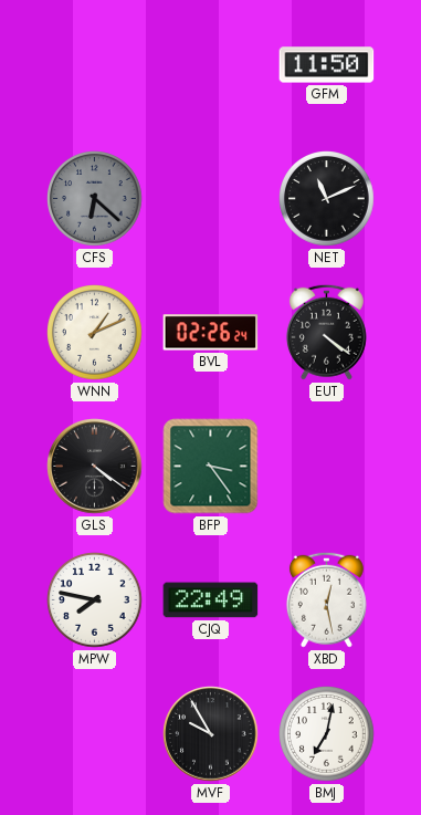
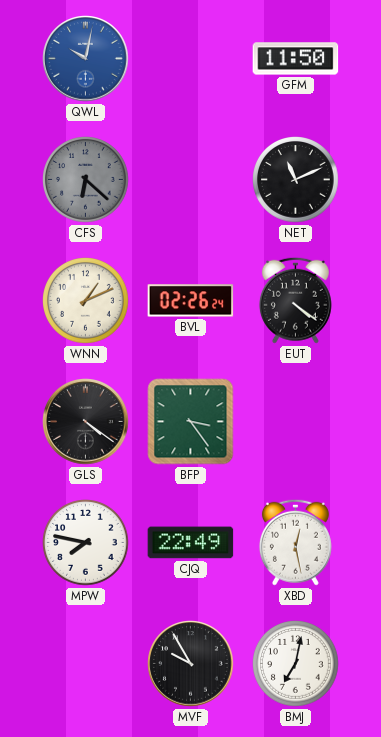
QWL: none -> 10:02 (86, 59)
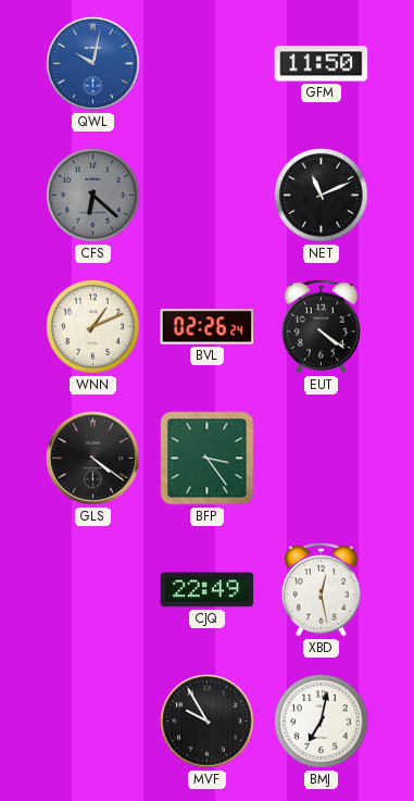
MPW: 7:47 -> none (86, 543)
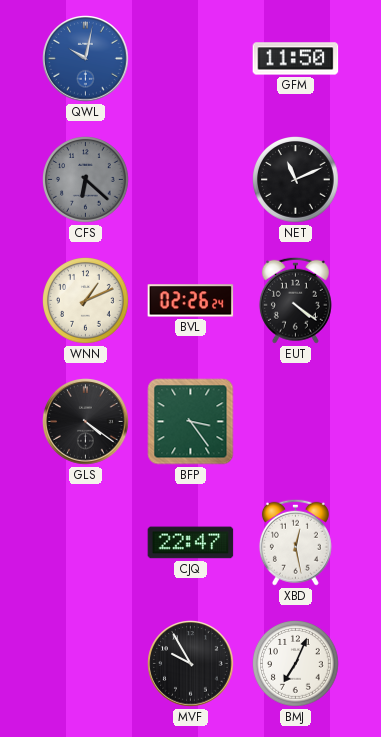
CJQ: 22:49 -> 22:47 (191, 543)
BMJ: 7:02 -> 7:04 (296, 664)
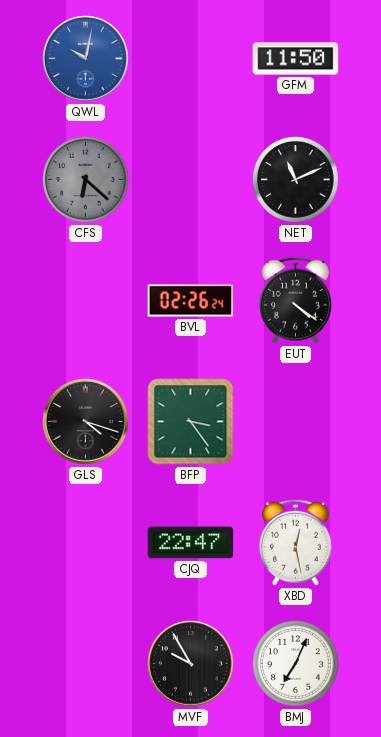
WNN: 1:11 -> none (86, 301)
GLS: 4:21 -> 4:18 (86, 422)
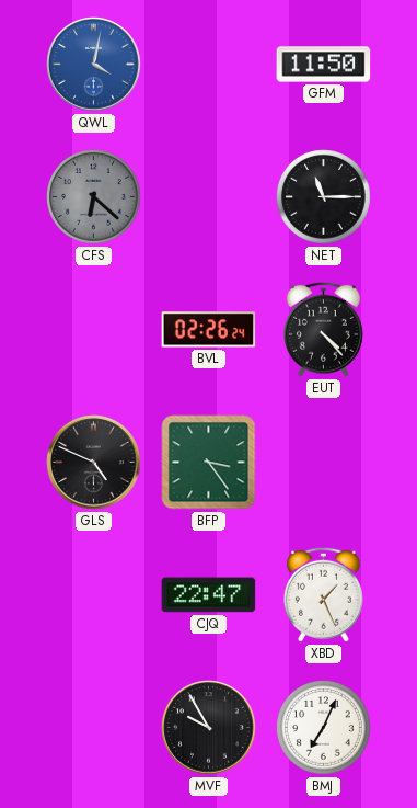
QWL: 10:02 -> 4:02 (94, 65)
NET: 11:11 -> 11:15 (324, 197)
EUT: 4:21 -> 4:23 (323, 329)
GLS: 4:18 -> 4:49 (94, 463)
XBD: 12:28 -> 1:26 (323, 594)
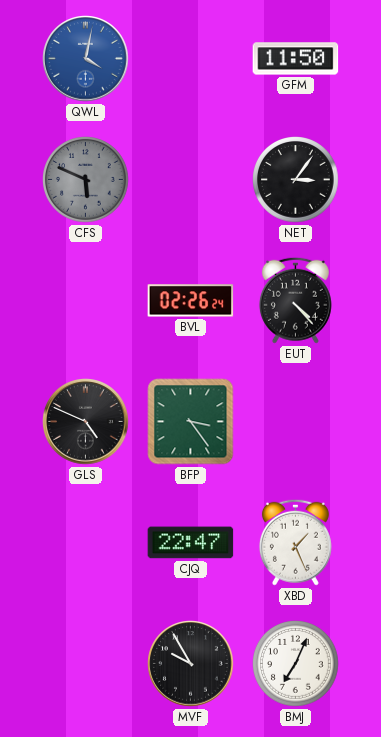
CFS: 6:22 -> 5:49 (86, 180)
NET: 11:15 -> 3:06 (296, 180)
